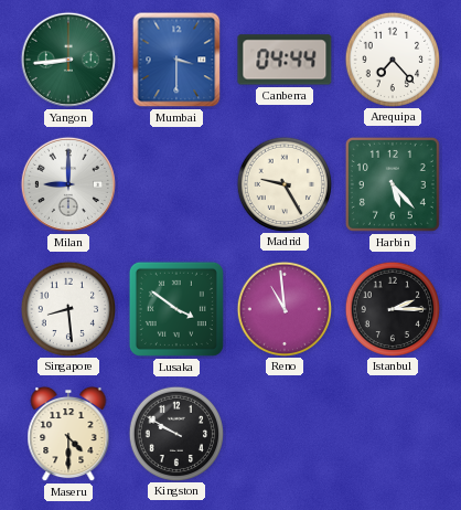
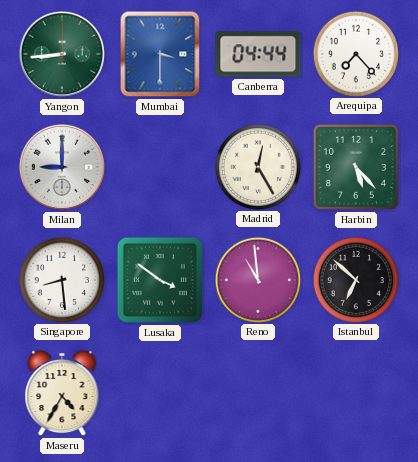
Madrid: 9:25 -> 12:25 (257, 166)
Istanbul: 2:15 -> 6:52 (355, 279)
Maseru: 4:30 -> 4:35 (62, 393)
Kingston: 9:50 -> none (175, 433)
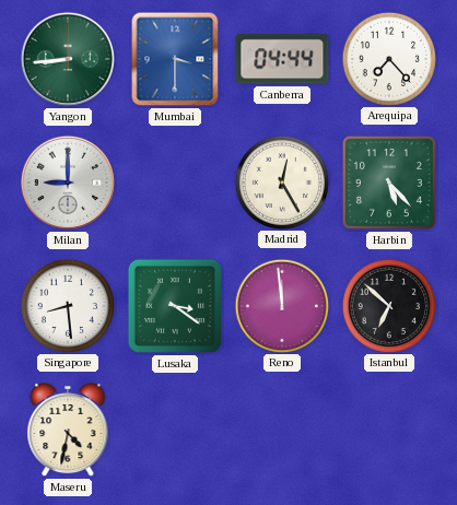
Lusaka: 3:51 -> 3:21 (175, 306)
Reno: 10:59 -> 11:59 (281, 305)
Maseru: 4:35 -> 4:32 (68, 430)
